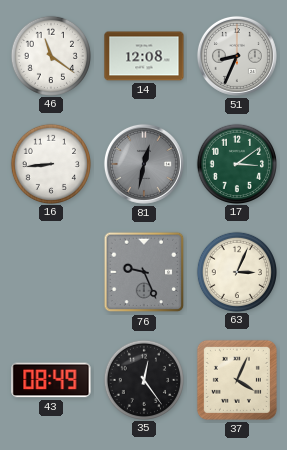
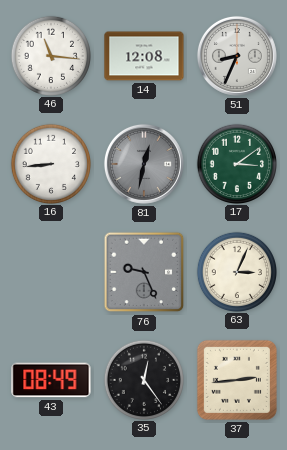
46: 11:21 -> 11:16 (50, 55)
37: 4:04 -> 2:44 (237, 380)
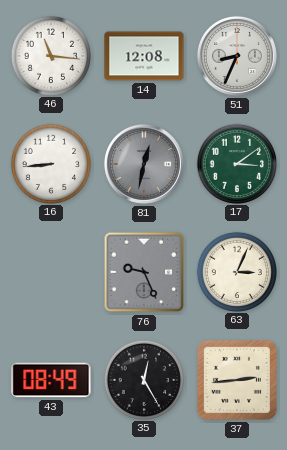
35: 12:24 -> 12:25 (143, 379)
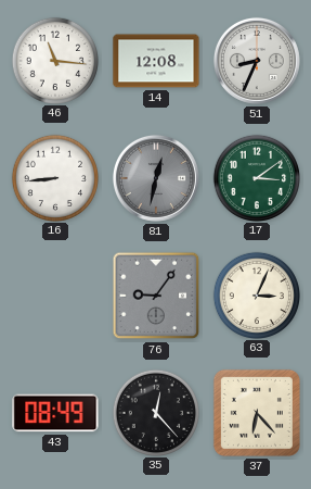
76: 9:26 -> 9:06 (156, 296)
35: 12:25 -> 12:23 (155, 412)
37: 2:44 -> 6:23 (257, 413)
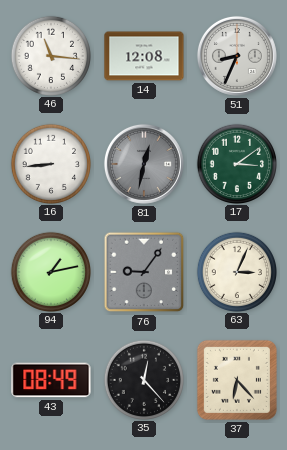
94: none -> 1:13 (50, 271)
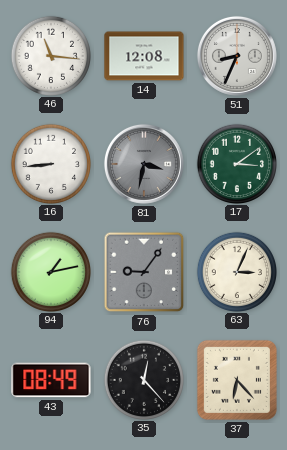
81: 12:32 -> 3:32 (144, 164)
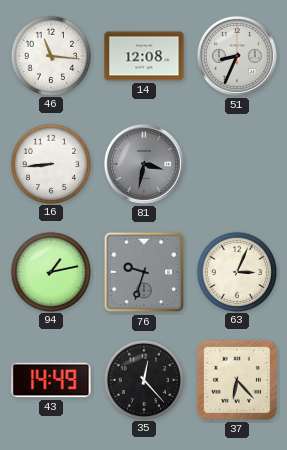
17: 3:09 -> none (236, 163)
76: 9:06 -> 9:33 (144, 272)
43: 08:49 -> 14:49 (51, 380)
